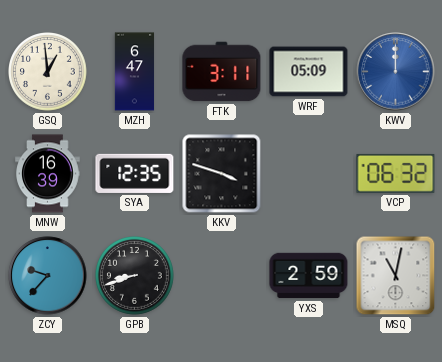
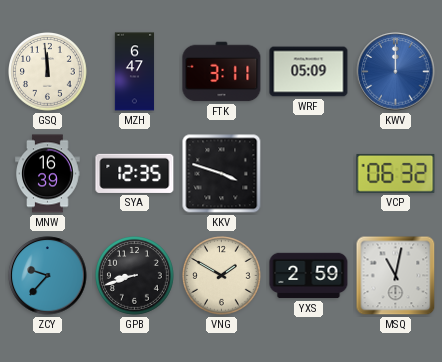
GSQ: 12:59 -> 11:59 (48, 72)
VNG: none -> 1:50 (222, 276)
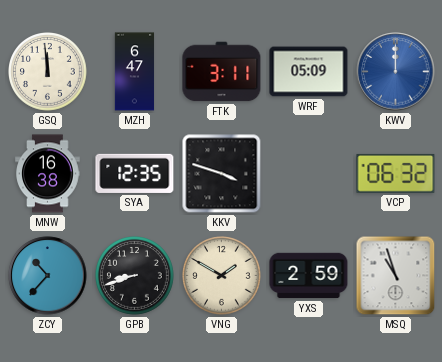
MNW: 16:39 -> 16:38 (48, 174)
ZCY: 9:37 -> 10:37 (48, 276)
MSQ: 11:02 -> 10:57 (396, 276)
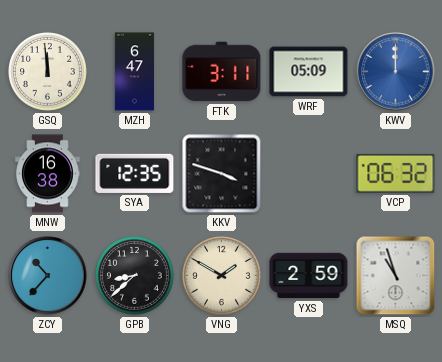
GPB: 8:42 -> 8:38 (135, 276)
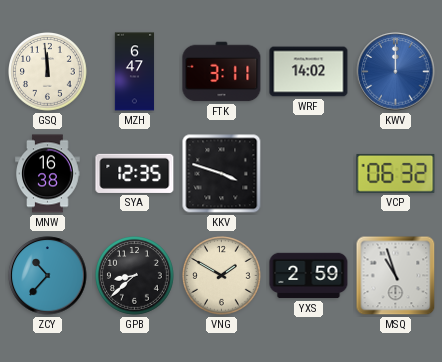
WRF: 05:09 -> 14:02 (309, 72)
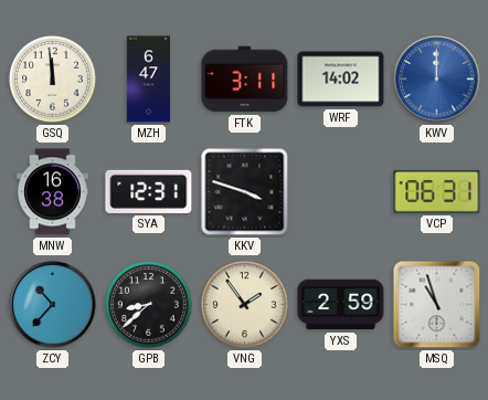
SYA: 12:35 -> 12:31 (149, 191)
VCP: 06:32 -> 06:31 (437, 191)
VNG: 1:50 -> 1:54 (245, 305)
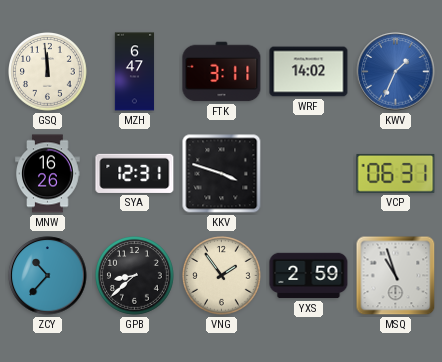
KWV: 12:00 -> 1:34 (396, 72)
MNW: 16:38 -> 16:26 (48, 174)
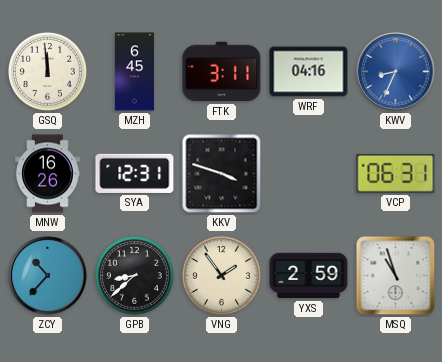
MZH: 6:47 -> 6:45 (135, 72)
WRF: 14:02 -> 04:16 (309, 72)
KWV: 1:34 -> 8:34 (396, 72)
